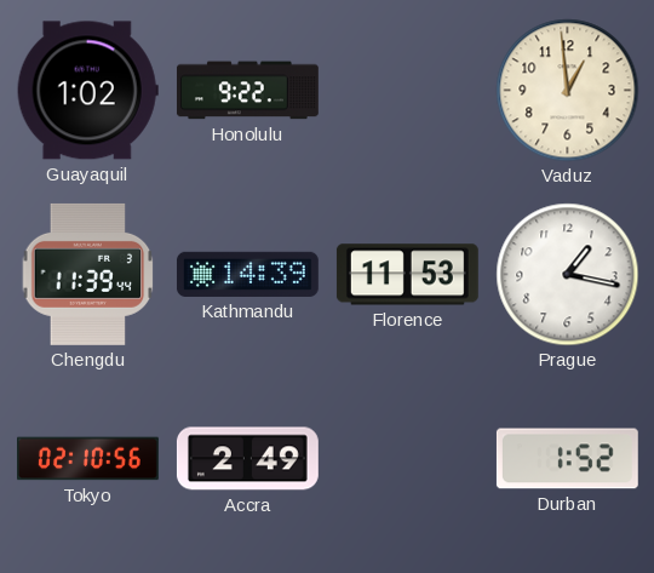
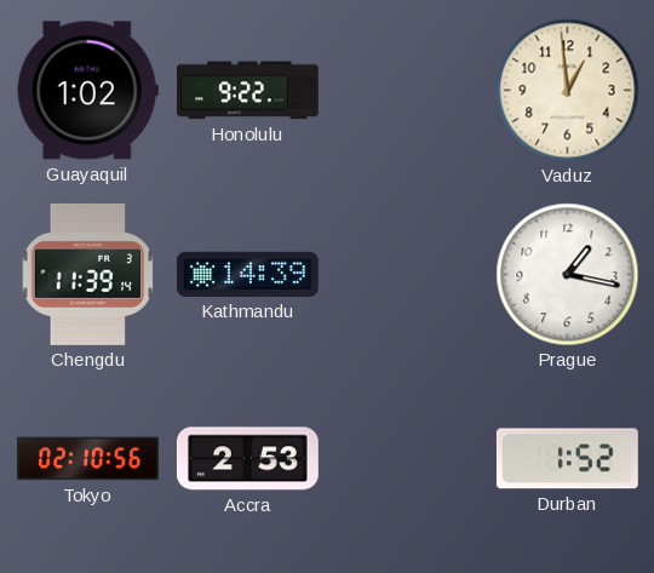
Chengdu: 11:39:44 -> 11:39:14 (88, 274)
Florence: 11:53 -> none (407, 275)
Accra: 2:49 -> 2:53 (247, 459)
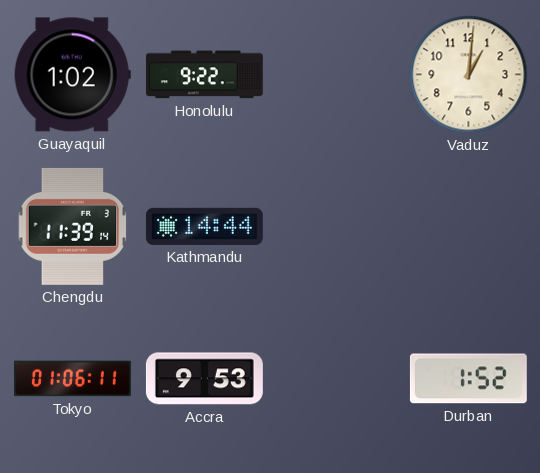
Vaduz: 12:59 -> 1:01 (469, 75)
Kathmandu: 14:39 -> 14:44 (204, 226)
Prague: 1:17 -> none (568, 275)
Tokyo: 02:10 -> 01:06 (73, 379)
Accra: 2:53 -> 9:53 (204, 379)
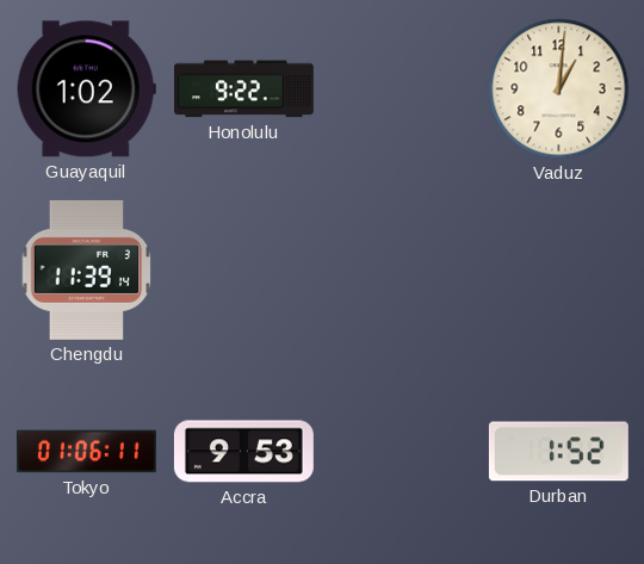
Kathmandu: 14:44 -> none (204, 226)
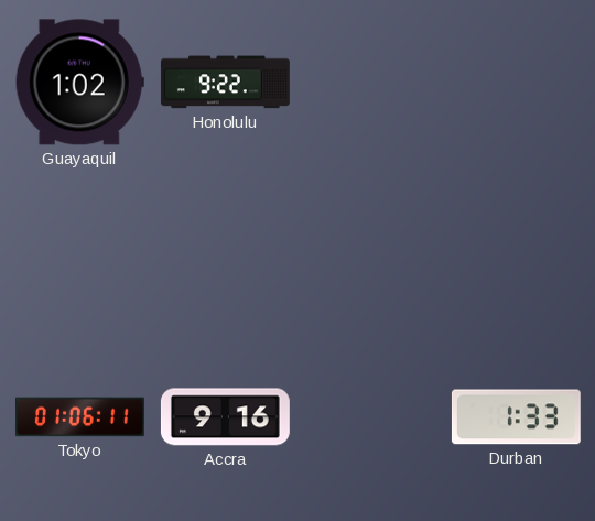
Vaduz: 1:01 -> none (559, 89)
Chengdu: 11:39 -> none (87, 269)
Accra: 9:53 -> 9:16 (225, 417)
Durban: 1:52 -> 1:33 (516, 417)
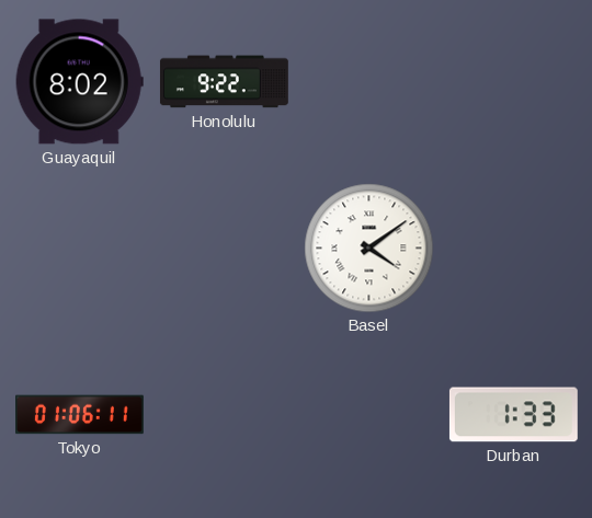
Guayaquil: 1:02 -> 8:02 (79, 82)
Basel: none -> 4:09 (369, 249)
Accra: 9:16 -> none (225, 417)
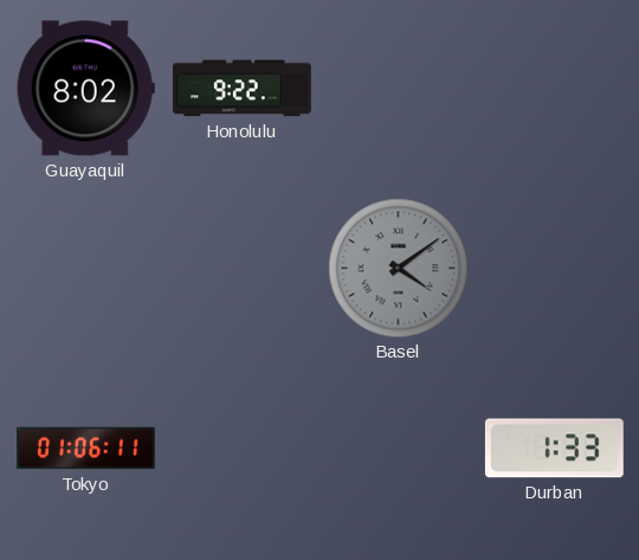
Basel dial: white -> grey (399, 269)
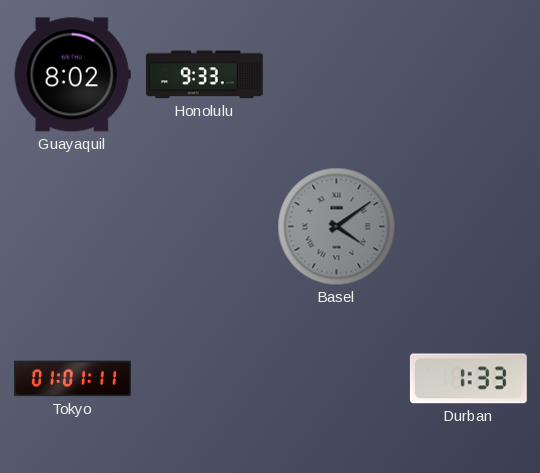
Honolulu: 9:22 -> 9:33 (204, 75)
Tokyo: 01:06 -> 01:01 (73, 379)
